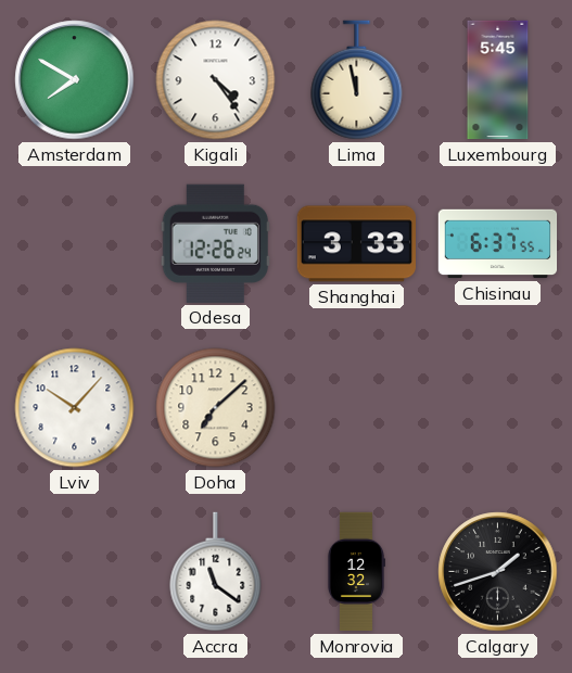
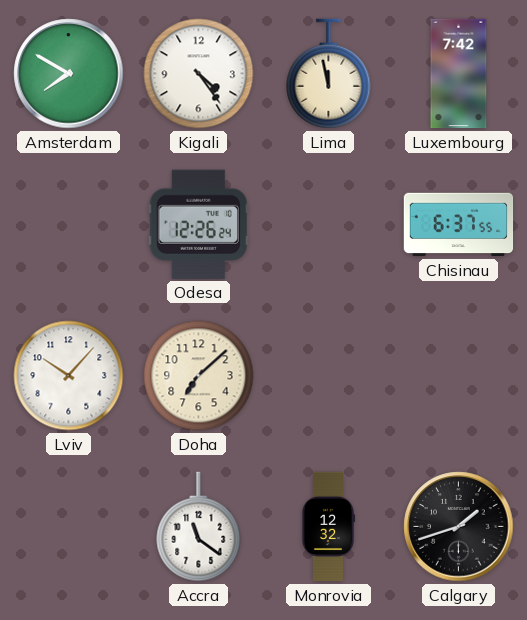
Luxembourg: 5:45 -> 7:42 (459, 74)
Shanghai: 3:33 -> none (356, 244)
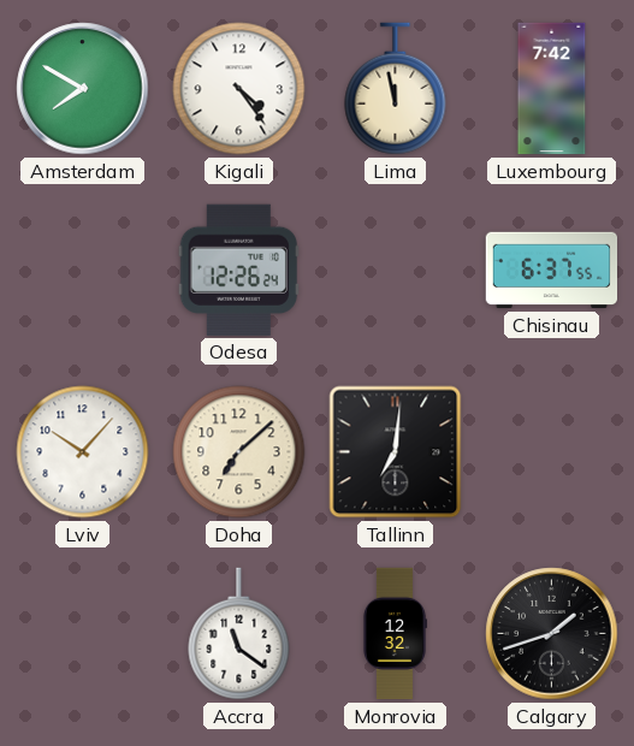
Tallinn: none -> 7:01 (396, 452)
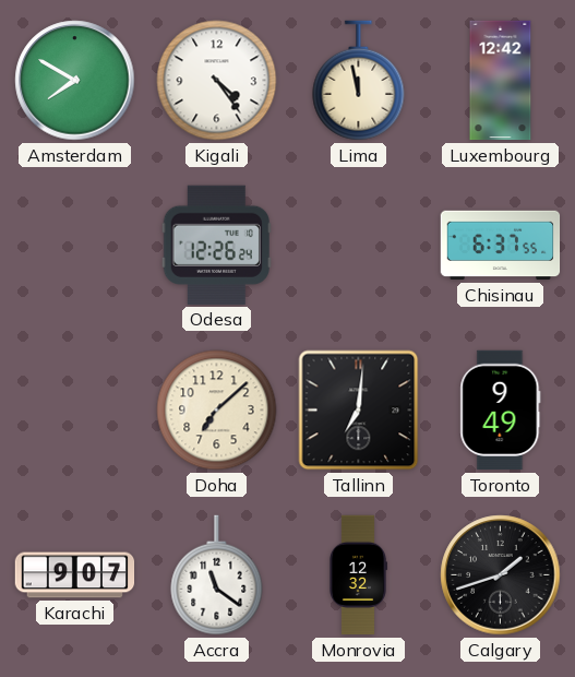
Luxembourg: 7:42 -> 12:42 (501, 81)
Lviv: 10:07 -> none (83, 452)
Toronto: none -> 9:49 (501, 411)
Karachi: none -> 9:07 (75, 575)
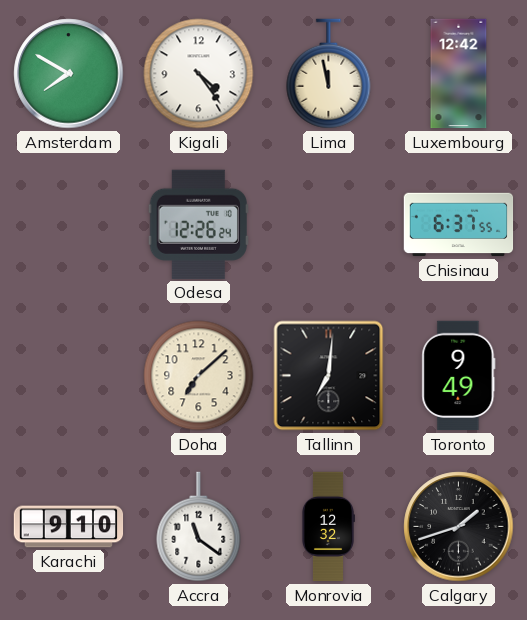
Karachi: 9:07 -> 9:10 (69, 527)
